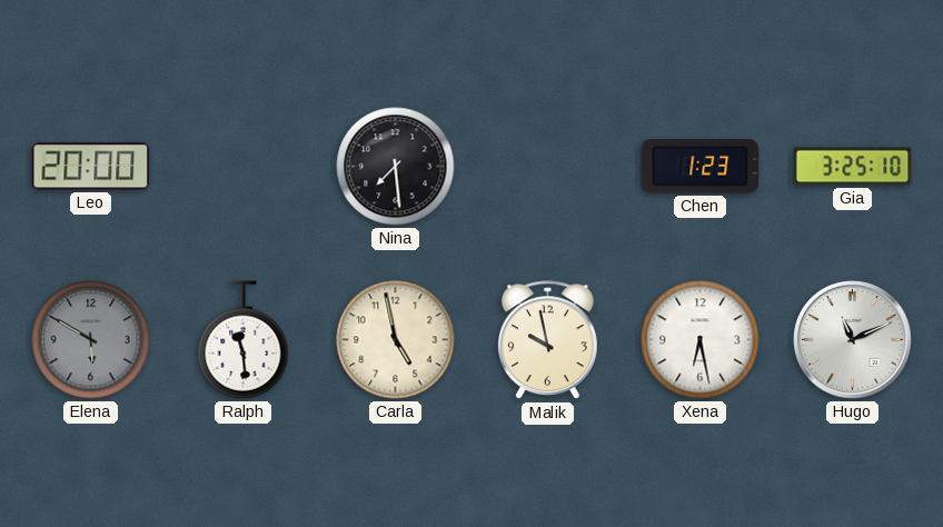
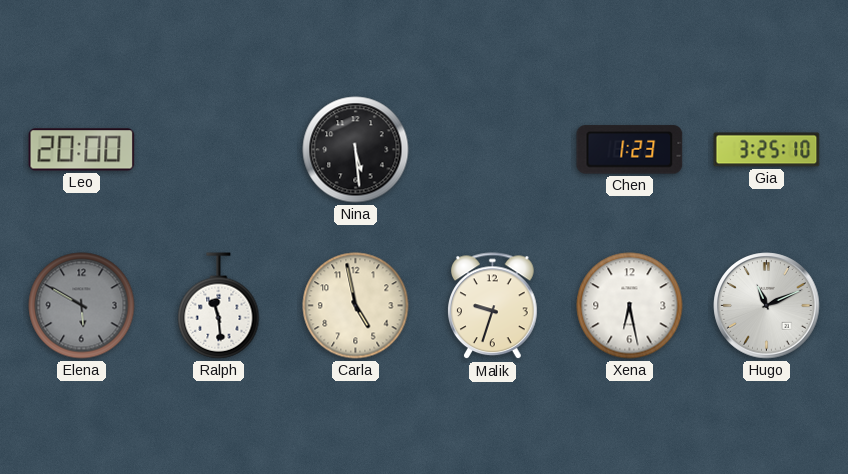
Nina: 7:29 -> 5:29 (356, 150)
Malik: 9:58 -> 9:33 (493, 306)
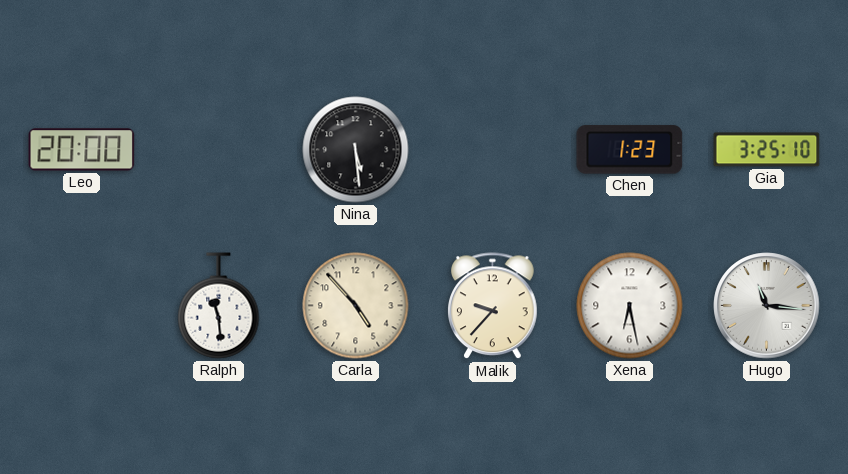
Elena: 5:50 -> none (82, 306)
Carla: 4:58 -> 4:53 (356, 306)
Malik: 9:33 -> 9:37 (493, 306)
Hugo: 11:11 -> 11:16 (767, 306)
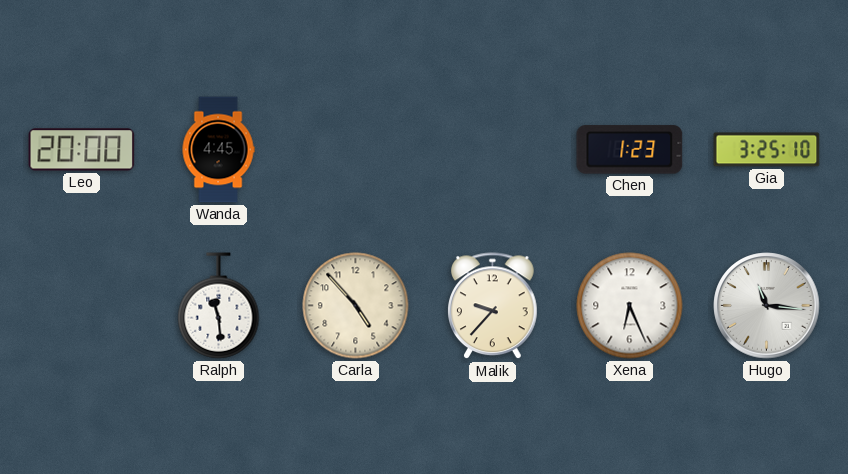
Wanda: none -> 4:45 (218, 150)
Nina: 5:29 -> none (356, 150)
Xena: 6:28 -> 6:26 (630, 306)
